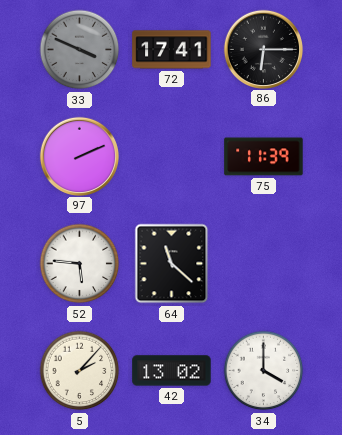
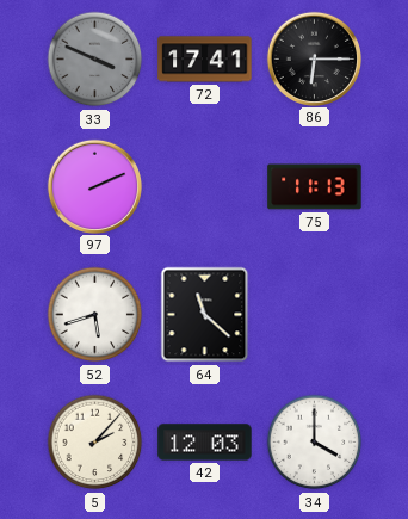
75: 11:39 -> 11:13 (315, 187)
52: 5:46 -> 5:42 (95, 315)
42: 13:02 -> 12:03 (205, 443)
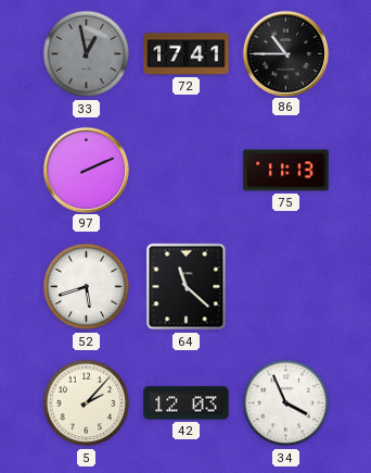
33: 3:49 -> 12:58 (87, 54)
86: 6:15 -> 10:45 (285, 53)
34: 4:00 -> 3:56 (286, 403)
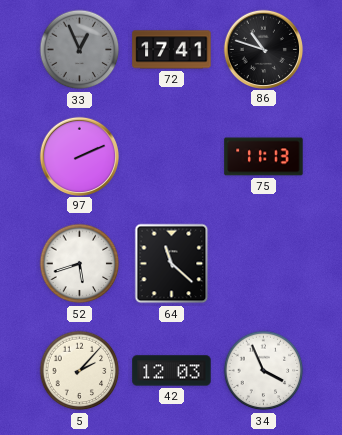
33: 12:58 -> 12:56 (80, 50)
86: 10:45 -> 10:48 (263, 49)
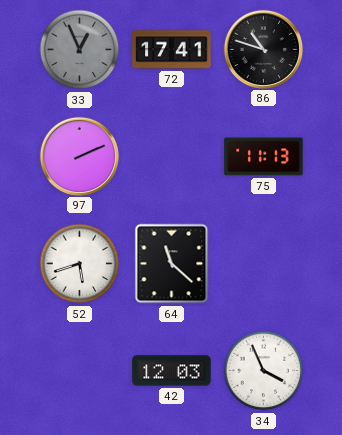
5: 2:07 -> none (80, 371)
